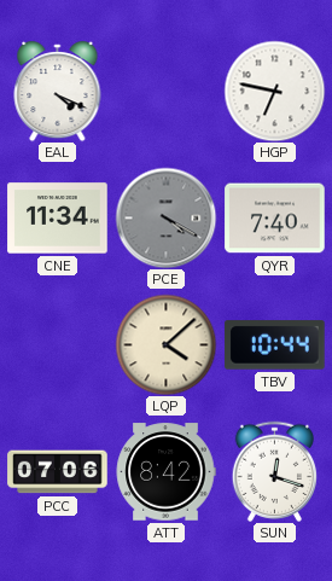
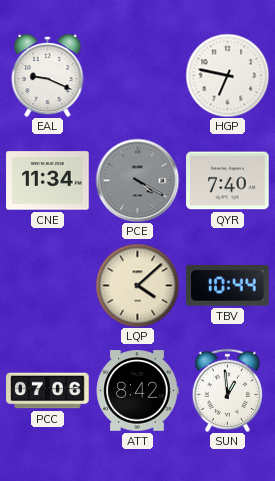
EAL: 4:19 -> 9:19 (48, 76)
SUN: 12:18 -> 12:59 (227, 390)
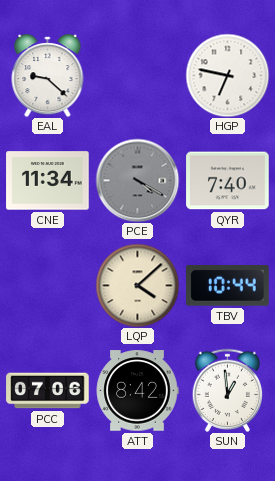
EAL: 9:19 -> 9:22 (48, 76)
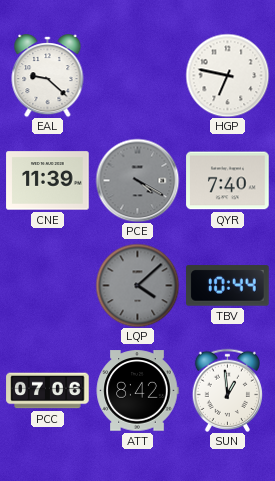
CNE: 11:34 -> 11:39 (48, 181)
LQP dial: cream -> grey (137, 285)
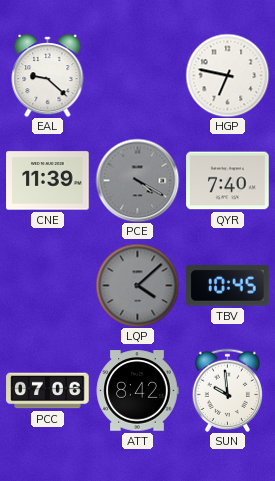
TBV: 10:44 -> 10:45 (228, 286)
SUN: 12:59 -> 9:59 (227, 390)
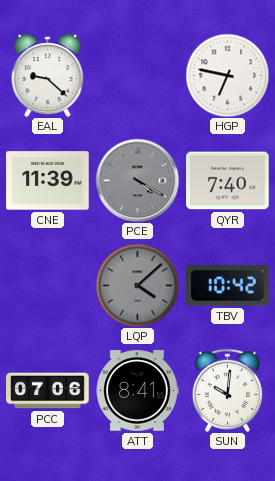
TBV: 10:45 -> 10:42 (228, 286)
ATT: 8:42 -> 8:41 (137, 391)
SUN: 9:59 -> 10:01 (227, 390)
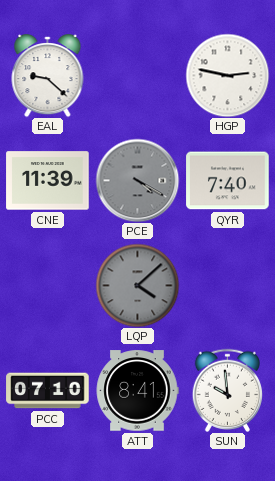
HGP: 6:47 -> 2:47 (227, 75)
TBV: 10:42 -> none (228, 286)
PCC: 07:06 -> 07:10 (48, 391)
SUN: 10:01 -> 9:59 (227, 390)
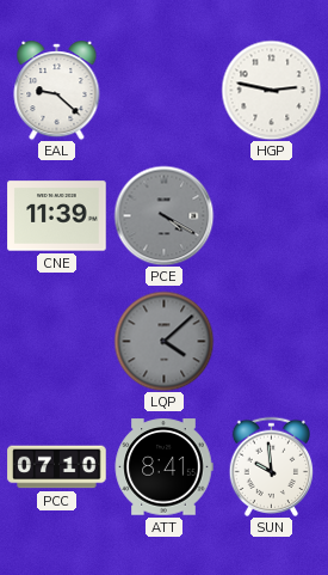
QYR: 7:40 -> none (228, 181)
